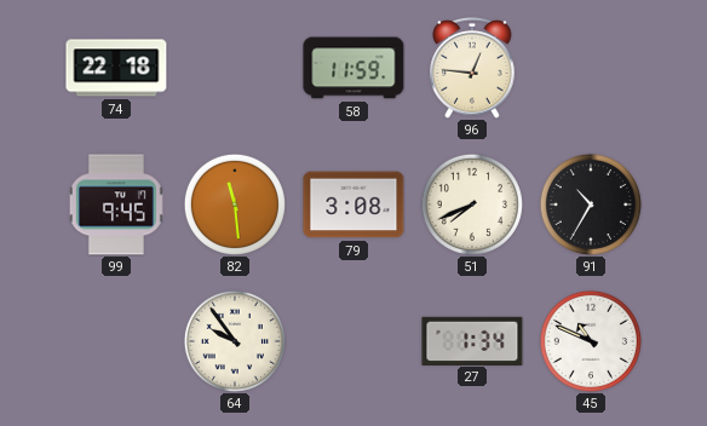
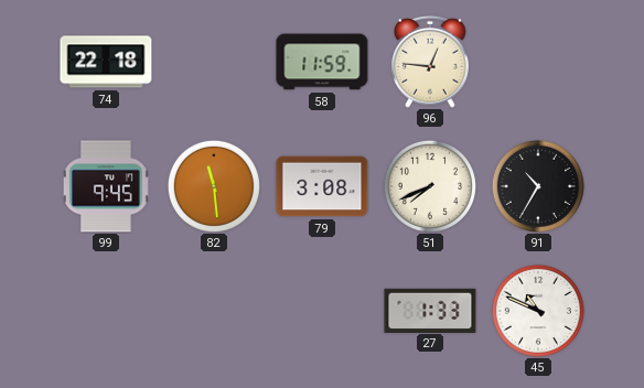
64: 9:54 -> none (235, 341)
27: 1:34 -> 1:33 (430, 310)
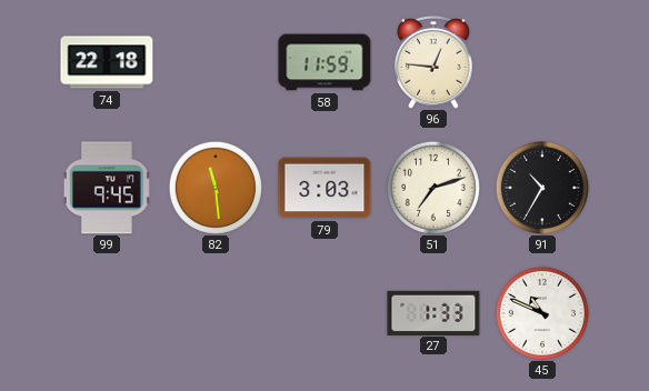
79: 3:08 -> 3:03 (324, 188)
51: 7:41 -> 7:12 (433, 188)
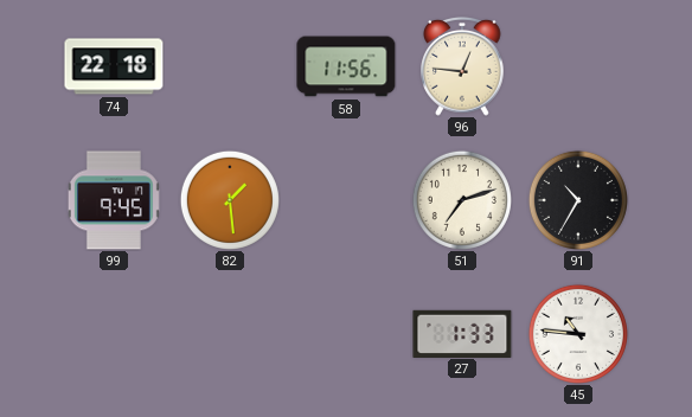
58: 11:59 -> 11:56 (346, 66)
82: 11:29 -> 1:29 (230, 200)
79: 3:03 -> none (324, 188)
45: 10:49 -> 10:46 (578, 334)
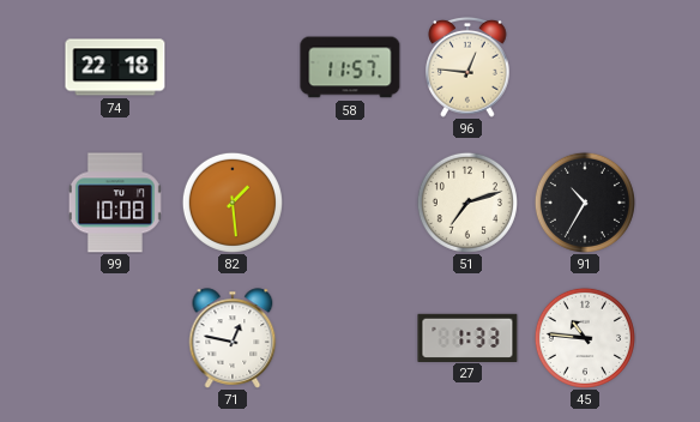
58: 11:56 -> 11:57 (350, 67)
99: 9:45 -> 10:08 (115, 203)
71: none -> 12:47 (233, 338)
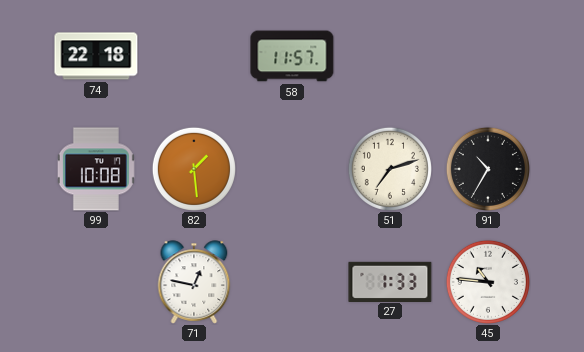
96: 12:46 -> none (467, 67)
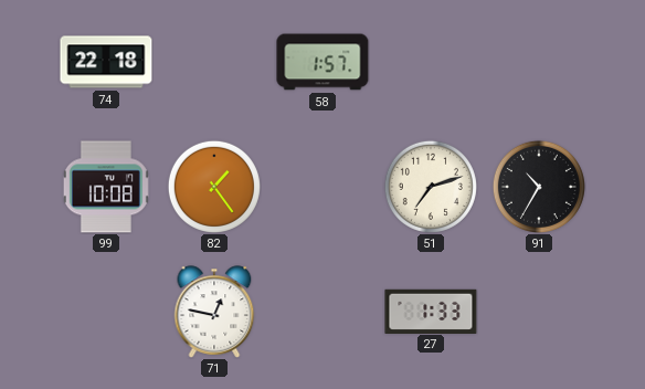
58: 11:57 -> 1:57 (322, 62)
82: 1:29 -> 1:24 (214, 187)
45: 10:46 -> none (488, 282)
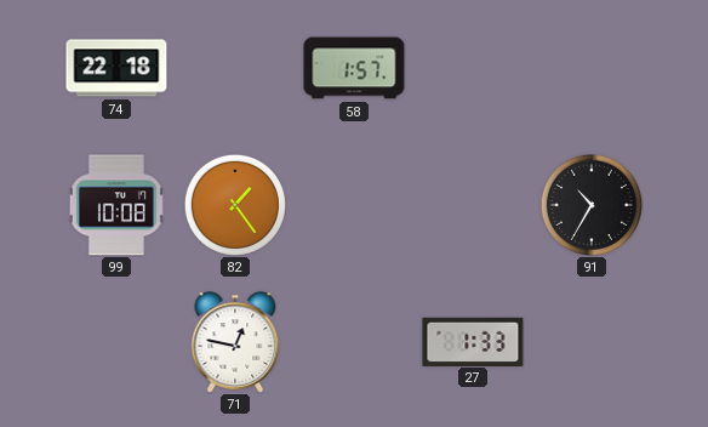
51: 7:12 -> none (431, 187)
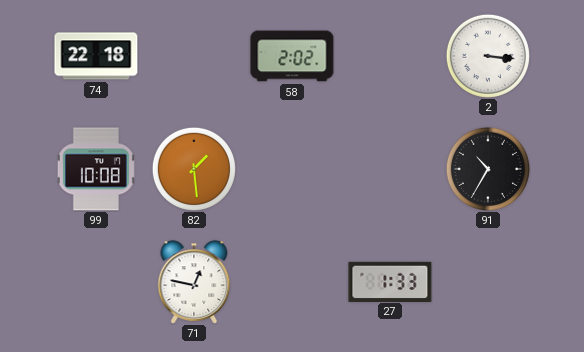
58: 1:57 -> 2:02 (292, 56)
2: none -> 3:16 (488, 56)
82: 1:24 -> 1:29 (194, 169)
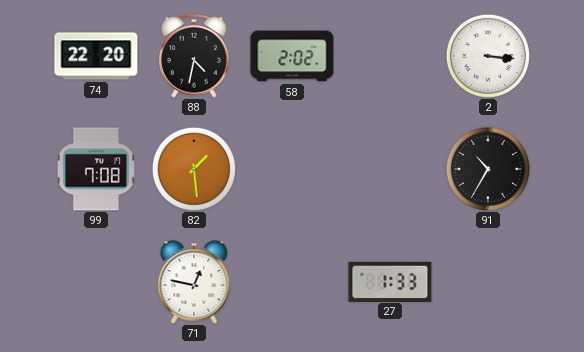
74: 22:18 -> 22:20 (96, 56)
88: none -> 4:32 (194, 56)
99: 10:08 -> 7:08 (96, 169)
